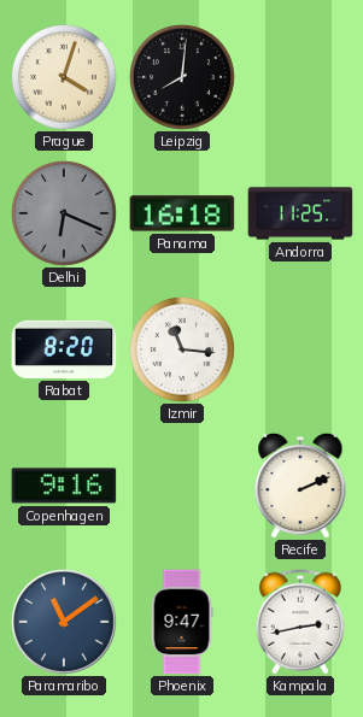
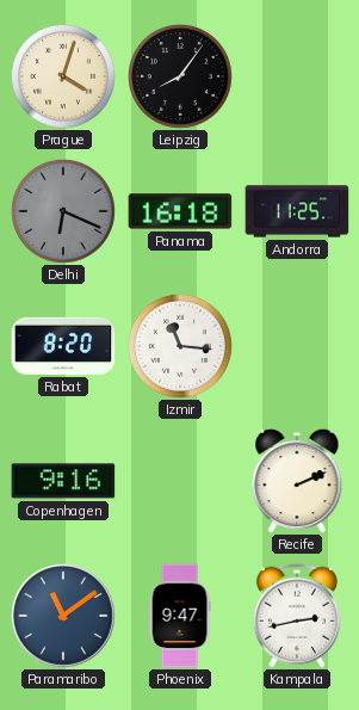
Leipzig: 8:01 -> 8:06 (180, 76)
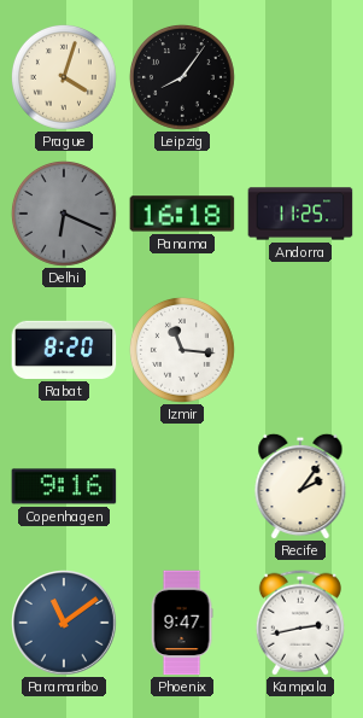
Recife: 2:11 -> 2:06 (300, 486)
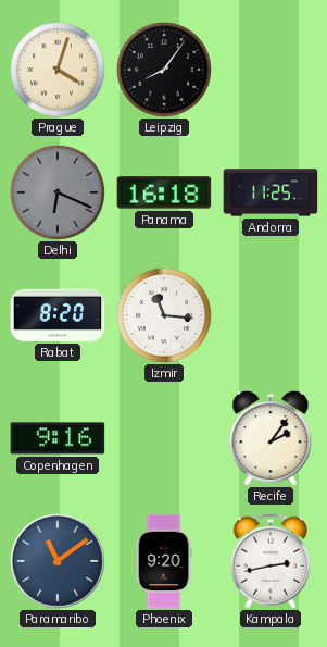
Phoenix: 9:47 -> 9:20 (164, 561)
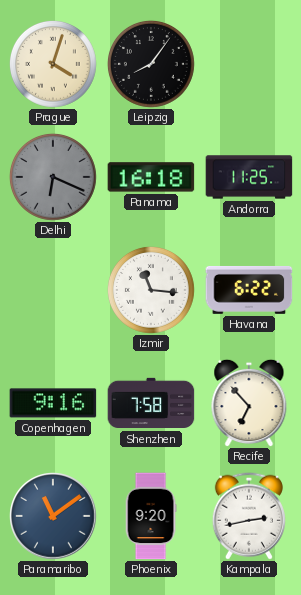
Rabat: 8:20 -> none (58, 315)
Havana: none -> 6:22 (249, 290)
Shenzhen: none -> 7:58 (151, 403)
Recife: 2:06 -> 6:53 (249, 403)
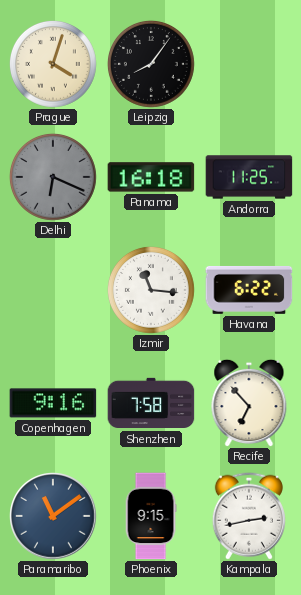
Phoenix: 9:20 -> 9:15 (151, 516)
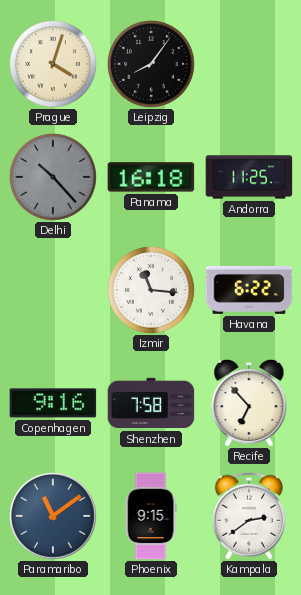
Delhi: 6:19 -> 10:23 (53, 177)
Kampala: 2:43 -> 2:39 (249, 516)
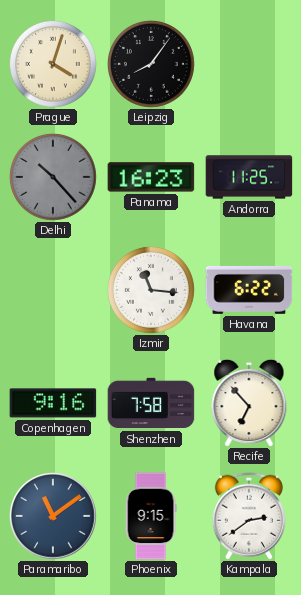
Panama: 16:18 -> 16:23 (151, 177)
